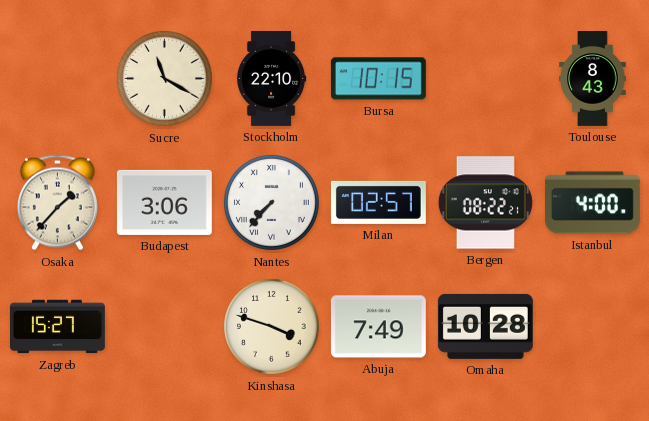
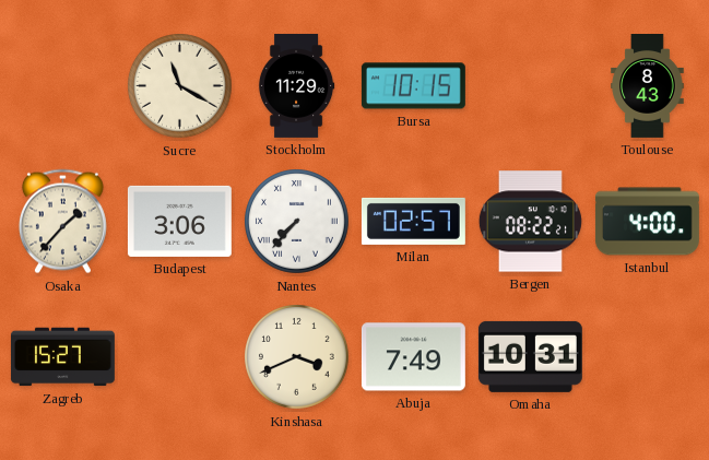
Stockholm: 22:10 -> 11:29 (296, 85)
Kinshasa: 3:48 -> 3:41 (297, 357)
Omaha: 10:28 -> 10:31 (530, 356)
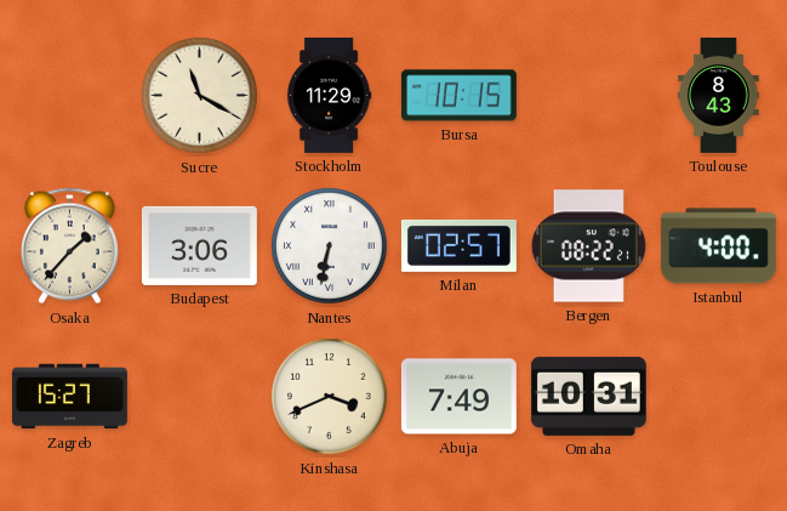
Nantes: 7:37 -> 6:32 (330, 246)
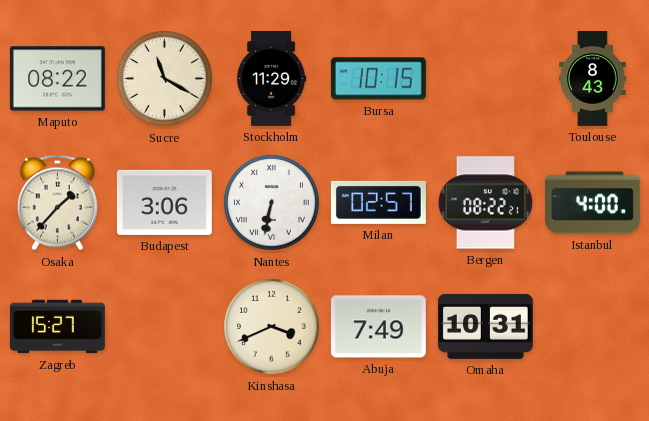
Maputo: none -> 08:22 (57, 79)
